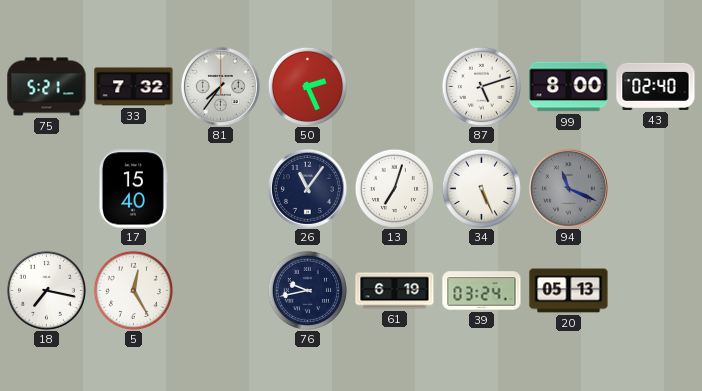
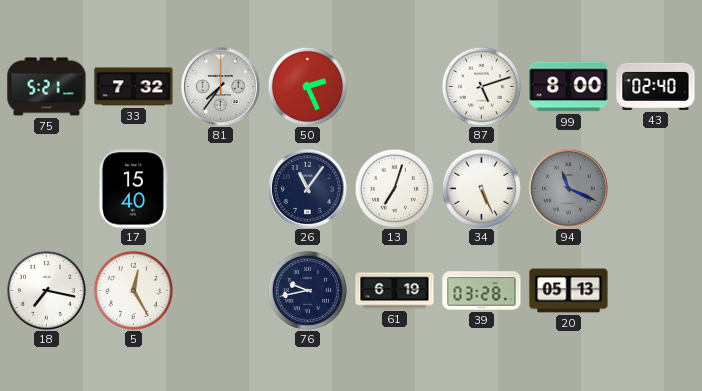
39: 03:24 -> 03:28 (482, 291)
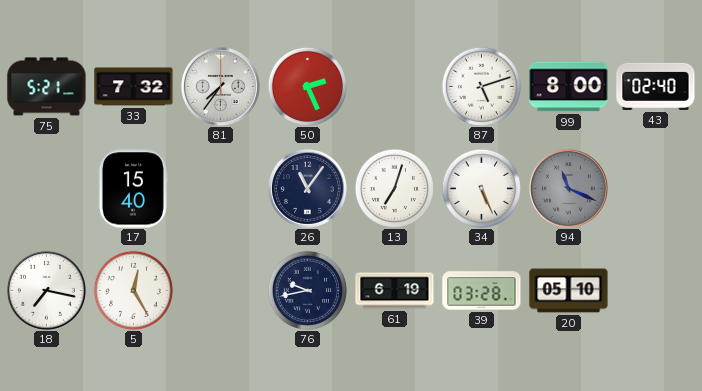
20: 05:13 -> 05:10 (569, 291)
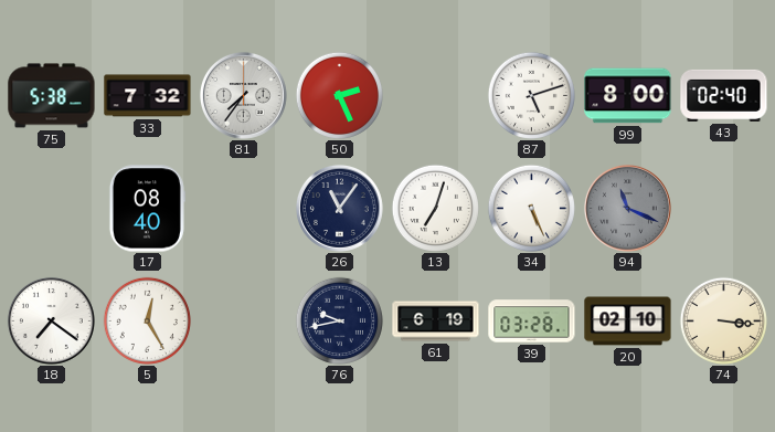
75: 5:21 -> 5:38 (52, 96)
17: 15:40 -> 08:40 (147, 209)
18: 7:17 -> 7:21 (51, 320)
20: 05:10 -> 02:10 (628, 322)
74: none -> 3:16 (723, 320)
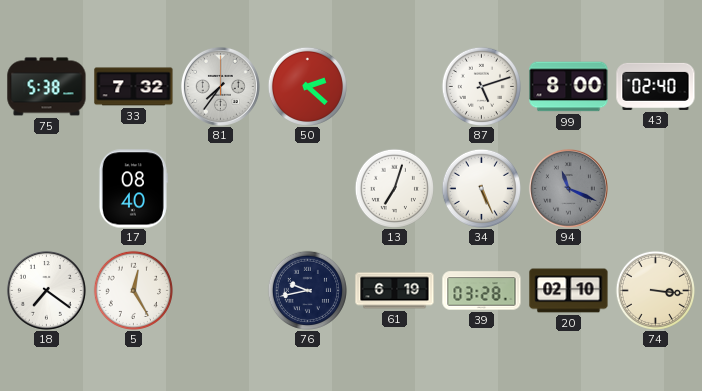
50: 2:26 -> 2:22 (307, 86)
26: 11:06 -> none (339, 208)
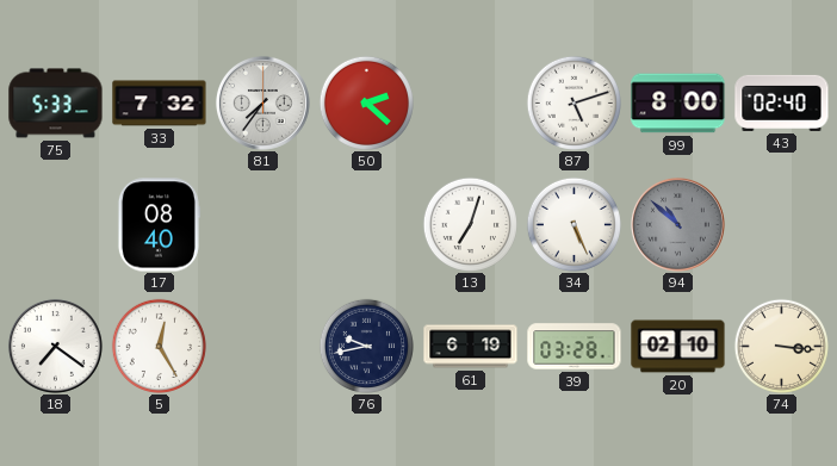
75: 5:38 -> 5:33 (56, 104)
94: 11:19 -> 10:52 (677, 224)
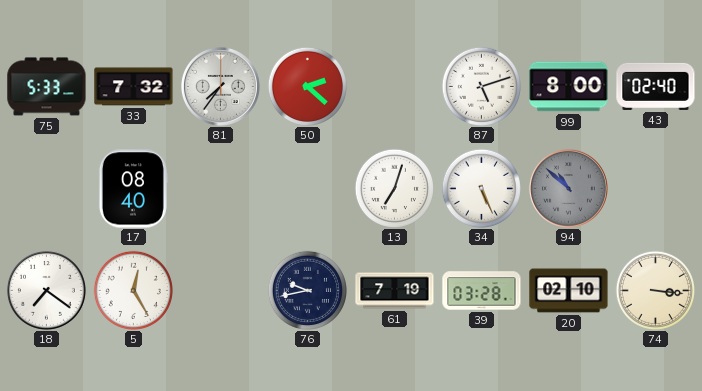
61: 6:19 -> 7:19 (395, 291)
